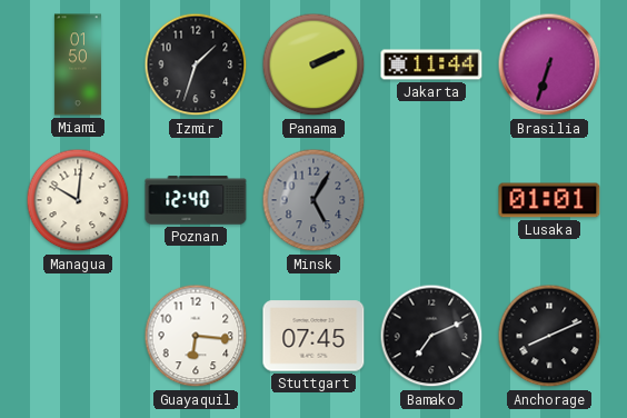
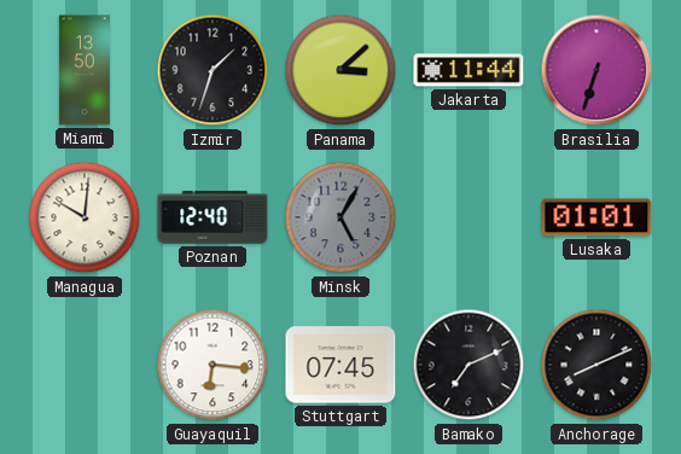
Miami: 01:50 -> 13:50 (85, 70)
Panama: 2:11 -> 3:08 (340, 70)
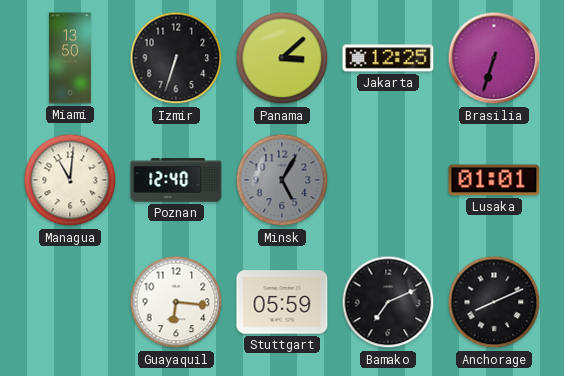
Izmir: 1:33 -> 6:33 (176, 58)
Jakarta: 11:44 -> 12:25 (388, 58)
Managua: 10:01 -> 11:01 (70, 180)
Stuttgart: 07:45 -> 05:59 (282, 302)
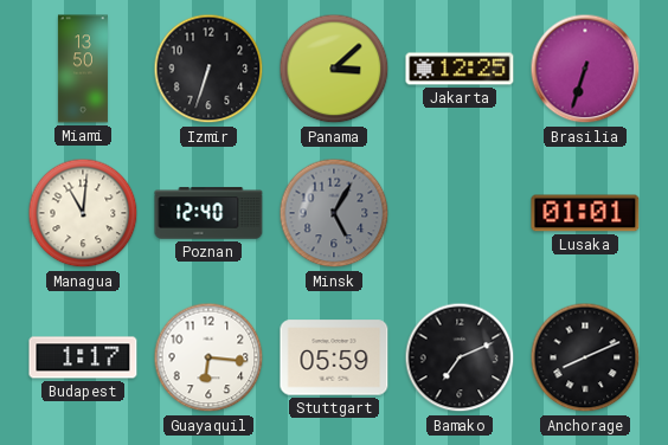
Budapest: none -> 1:17 (83, 357)
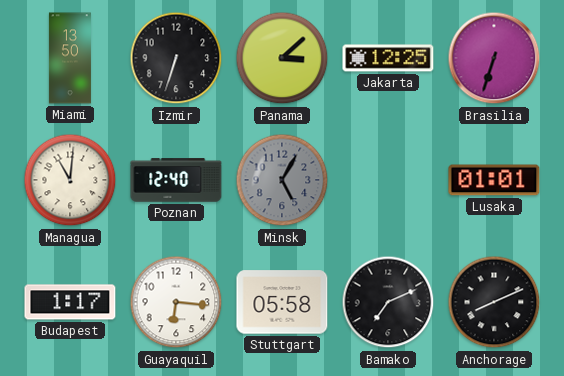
Stuttgart: 05:59 -> 05:58 (282, 302)
